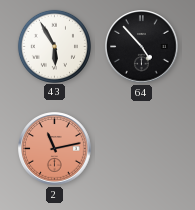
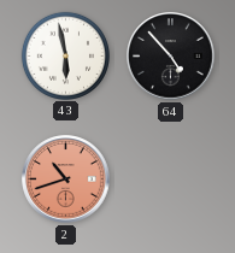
43: 5:55 -> 5:58 (65, 55)
2: 11:13 -> 10:42 (66, 180)
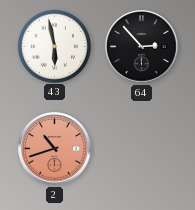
64: 4:53 -> 2:53 (142, 47)
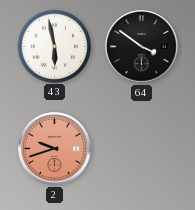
64: 2:53 -> 3:51 (142, 47)
2: 10:42 -> 9:42 (55, 149)
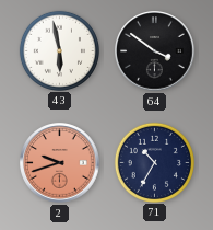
71: none -> 10:35 (154, 162)
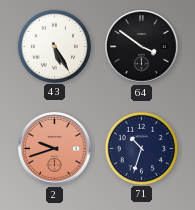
43: 5:58 -> 5:25 (54, 46)
71: 10:35 -> 10:33 (141, 148)
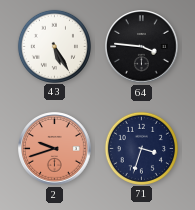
64: 3:51 -> 3:46 (142, 47)
71: 10:33 -> 3:33 (141, 148)
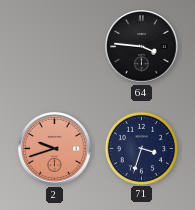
43: 5:25 -> none (54, 46)
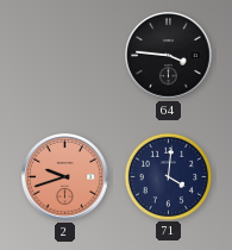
71: 3:33 -> 4:01 (168, 176)
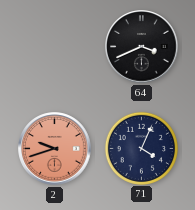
64: 3:46 -> 3:41 (142, 47)
71: 4:01 -> 4:04 (141, 148)
